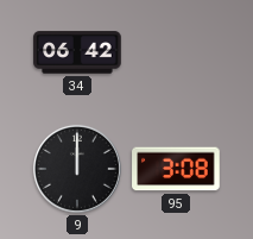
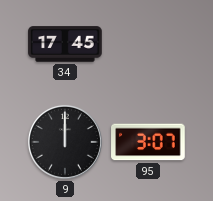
34: 06:42 -> 17:45 (65, 44)
95: 3:08 -> 3:07 (148, 142)
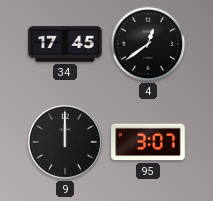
4: none -> 12:39 (148, 44)
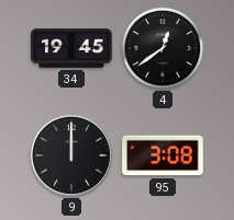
34: 17:45 -> 19:45 (71, 48)
95: 3:07 -> 3:08 (163, 155)
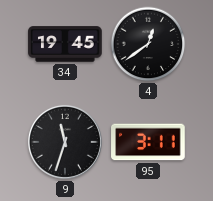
9: 12:00 -> 11:33 (65, 142)
95: 3:08 -> 3:11 (148, 142)
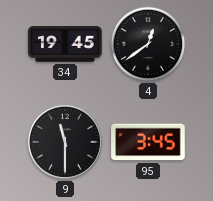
9: 11:33 -> 11:30 (65, 142)
95: 3:11 -> 3:45 (148, 142)
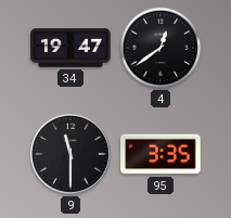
34: 19:45 -> 19:47 (70, 48)
95: 3:45 -> 3:35 (161, 154)
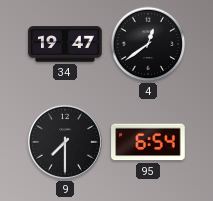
9: 11:30 -> 7:30 (65, 142)
95: 3:35 -> 6:54 (148, 142)
